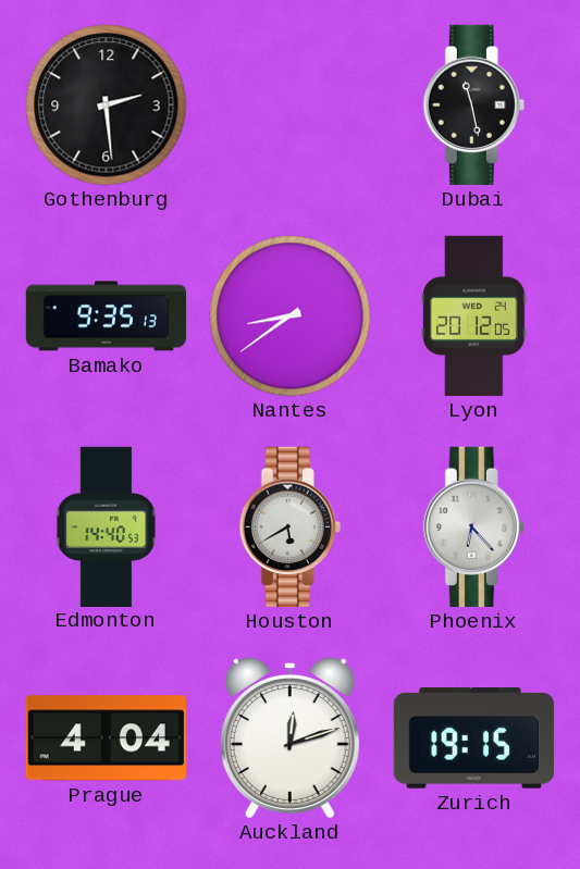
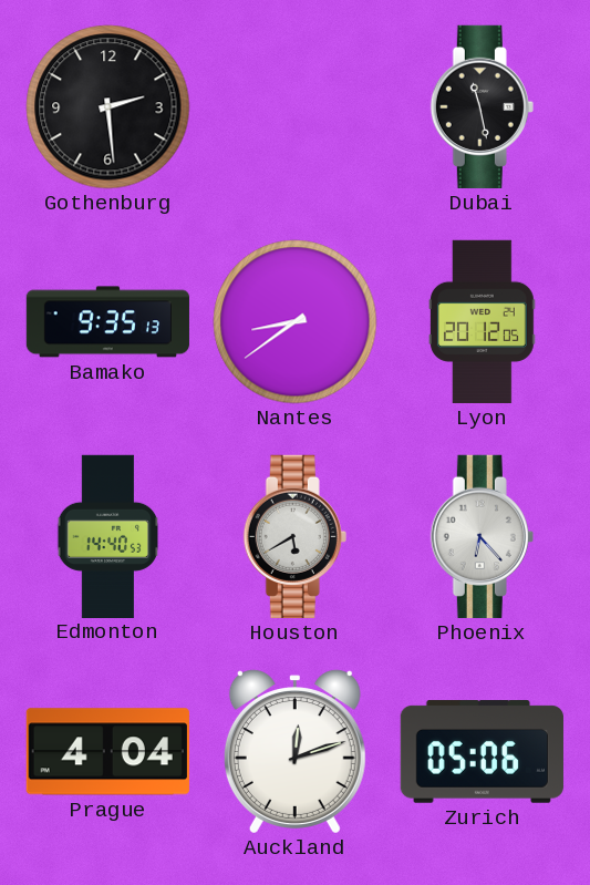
Zurich: 19:15 -> 05:06 (482, 752)
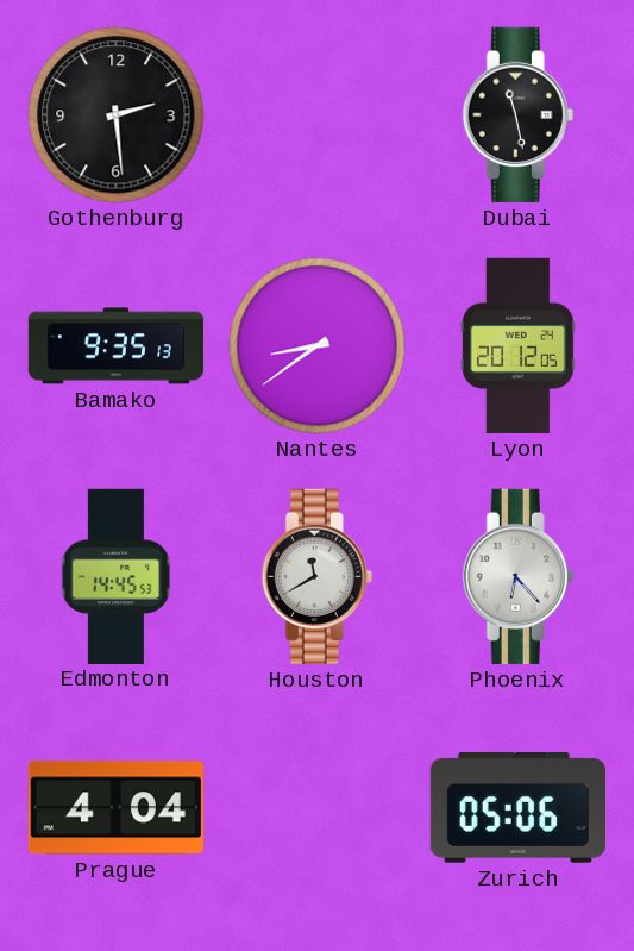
Edmonton: 14:40 -> 14:45 (117, 576)
Houston: 5:40 -> 11:40 (316, 576)
Auckland: 12:12 -> none (294, 752)
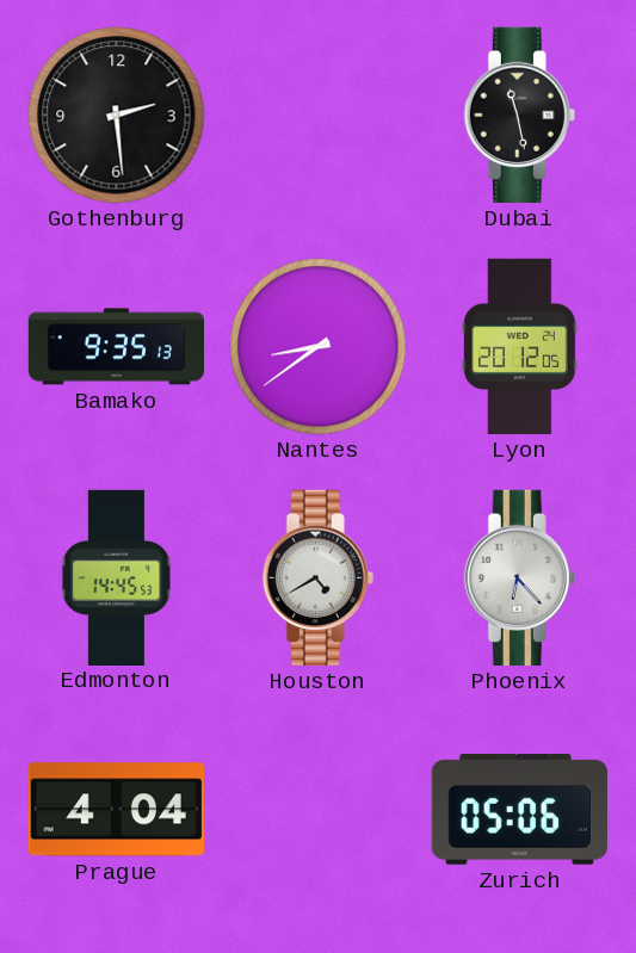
Houston: 11:40 -> 4:40 (317, 577)
